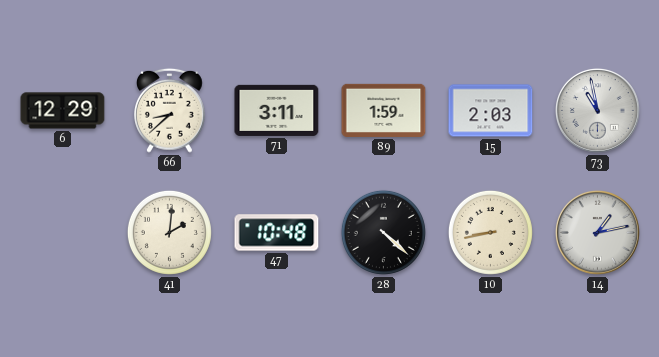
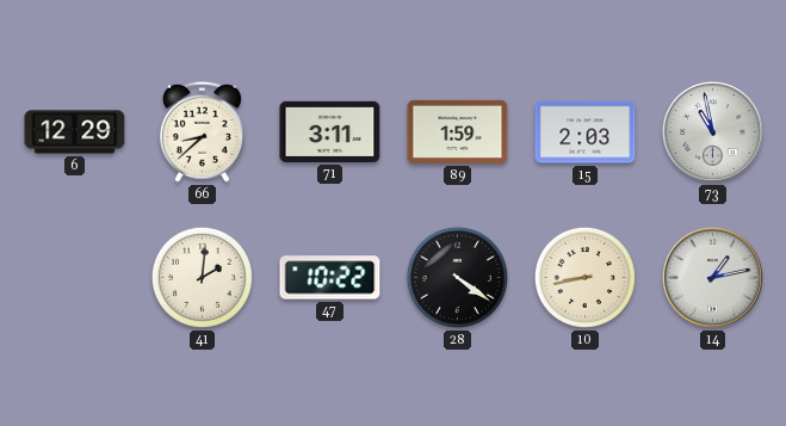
47: 10:48 -> 10:22 (330, 278)
28: 4:22 -> 4:21 (457, 277)
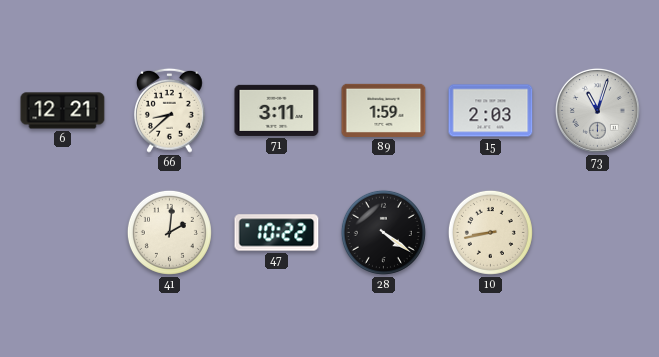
6: 12:29 -> 12:21 (63, 111)
73: 10:58 -> 11:03 (597, 110)
14: 1:13 -> none (712, 277)
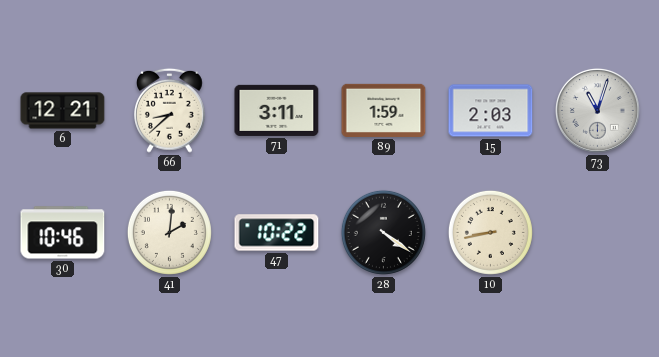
30: none -> 10:46 (63, 233)
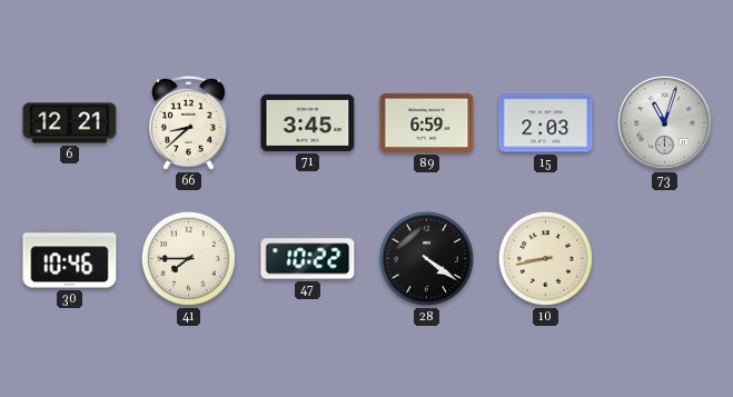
71: 3:11 -> 3:45 (308, 122)
89: 1:59 -> 6:59 (427, 122)
41: 2:01 -> 7:45 (188, 258)
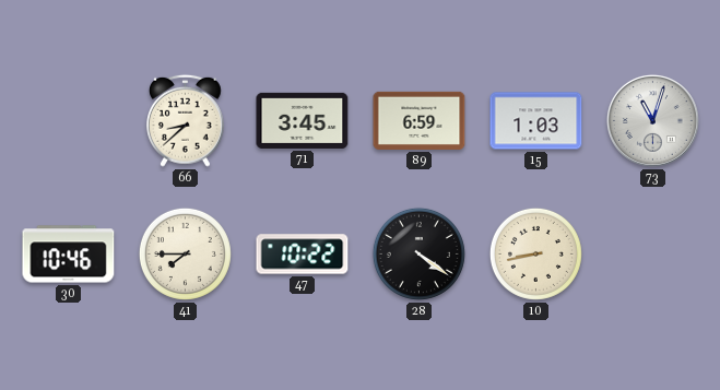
6: 12:21 -> none (70, 123)
15: 2:03 -> 1:03 (536, 121)
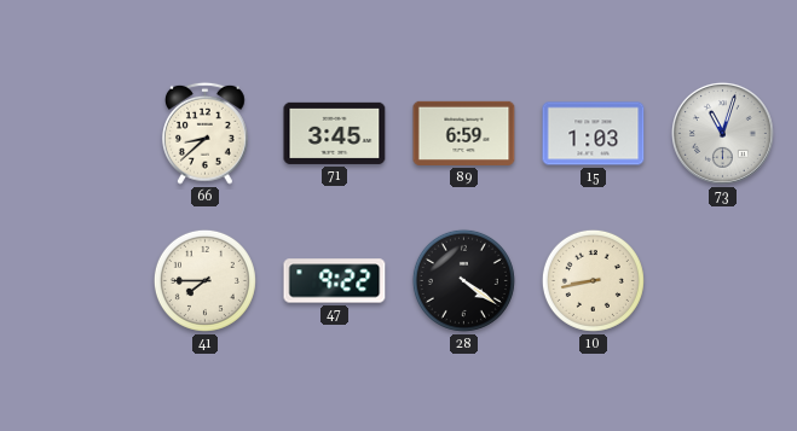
30: 10:46 -> none (69, 255)
47: 10:22 -> 9:22 (335, 281)
